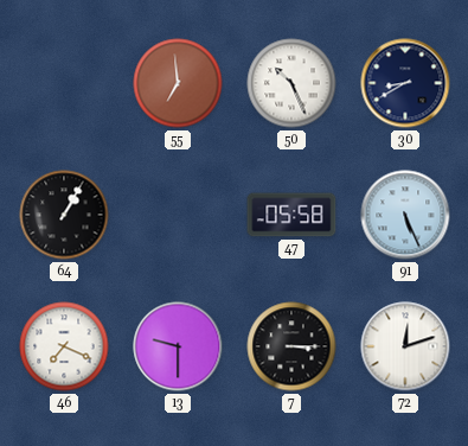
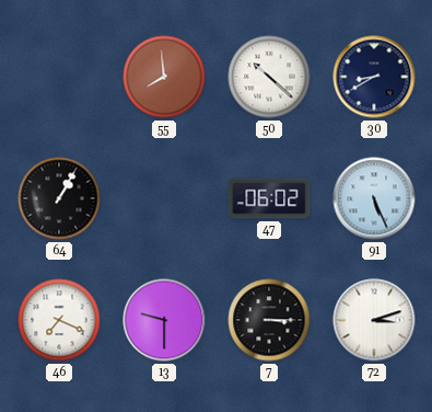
55: 6:59 -> 7:59 (164, 77)
50: 10:26 -> 10:22 (269, 77)
47: 05:58 -> 06:02 (269, 198)
72: 12:12 -> 3:12 (374, 320)
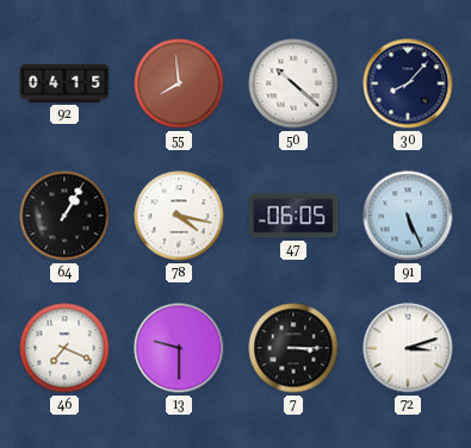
92: none -> 04:15 (64, 83)
30: 8:40 -> 8:07 (408, 83)
78: none -> 4:17 (179, 216)
47: 06:02 -> 06:05 (293, 216)
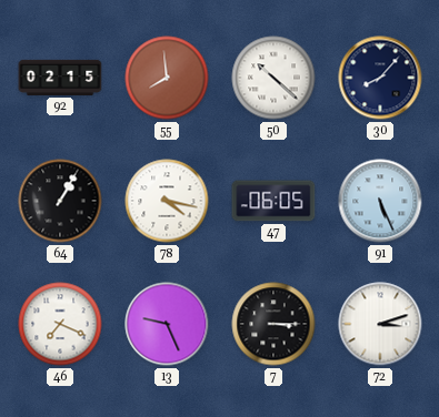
92: 04:15 -> 02:15 (60, 78)
13: 9:30 -> 9:26 (167, 324)
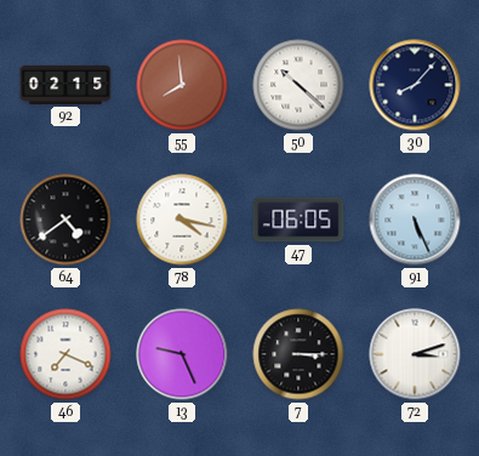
64: 1:05 -> 4:39 (65, 220)
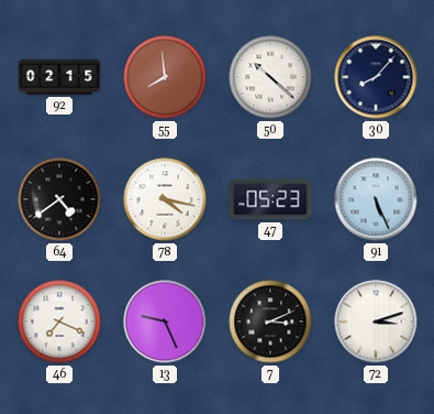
47: 06:05 -> 05:23 (270, 199)
7: 3:15 -> 3:11 (270, 322)
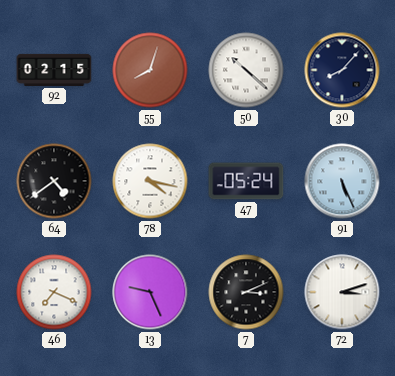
55: 7:59 -> 8:03 (150, 70)
47: 05:23 -> 05:24 (246, 181)
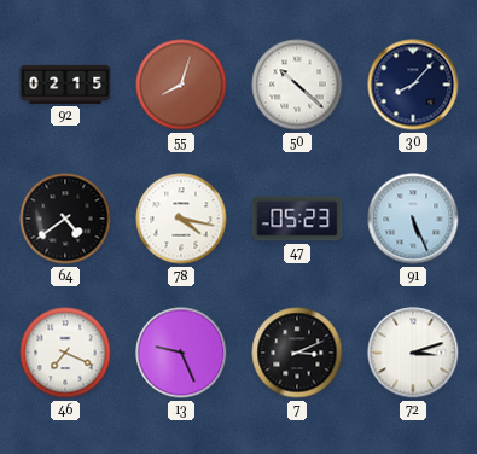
47: 05:24 -> 05:23 (297, 219)
